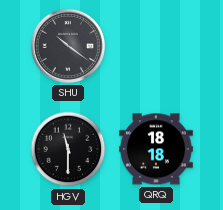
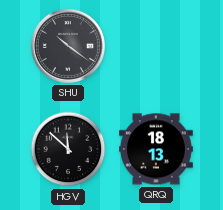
HGV: 11:30 -> 11:52 (68, 149)
QRQ: 18:18 -> 18:13 (157, 149)
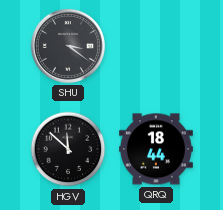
SHU: 10:21 -> 3:21 (68, 46)
QRQ: 18:13 -> 18:44 (157, 149)
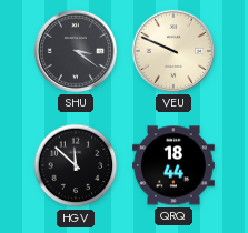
VEU: none -> 9:49 (173, 51)
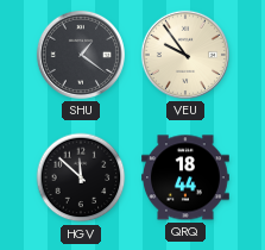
SHU: 3:21 -> 1:21 (81, 55)
VEU: 9:49 -> 9:54 (185, 55)
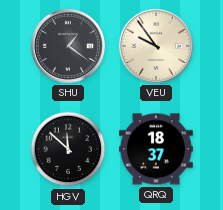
QRQ: 18:44 -> 18:37 (157, 149)
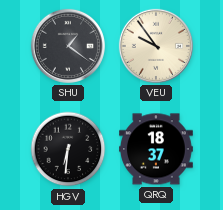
HGV: 11:52 -> 6:31 (68, 149)
